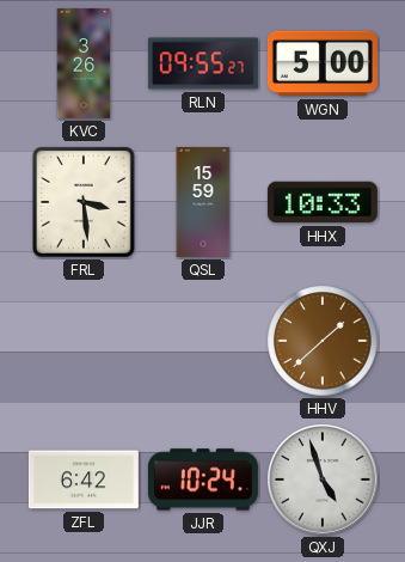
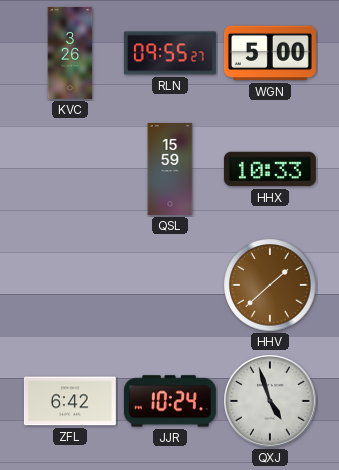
FRL: 3:29 -> none (85, 202)
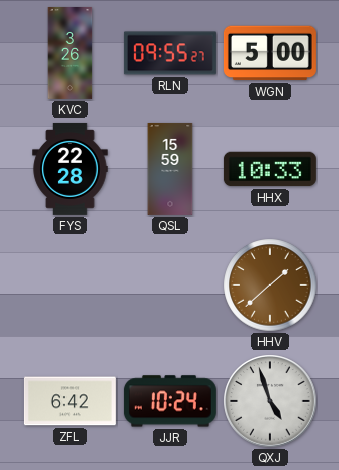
FYS: none -> 22:28 (70, 169)
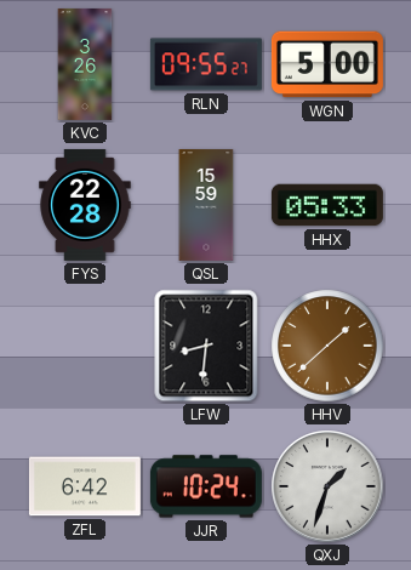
HHX: 10:33 -> 05:33 (327, 205)
LFW: none -> 8:31 (206, 346)
QXJ: 4:57 -> 1:33 (327, 486)
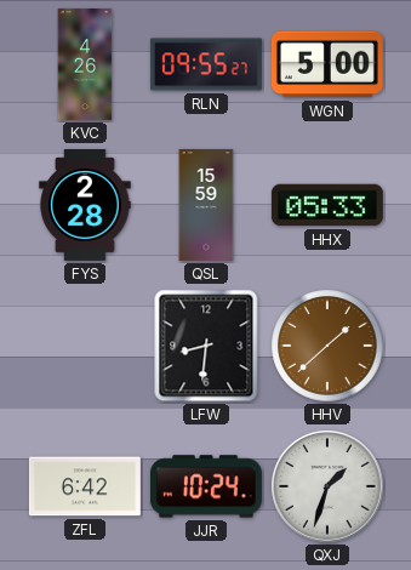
KVC: 3:26 -> 4:26 (85, 64)
FYS: 22:28 -> 2:28 (85, 205)
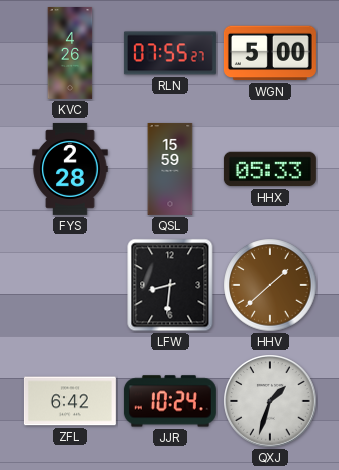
RLN: 09:55 -> 07:55 (170, 53)
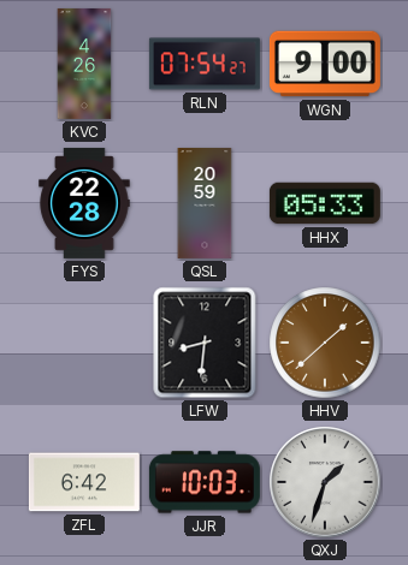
RLN: 07:55 -> 07:54 (205, 64)
WGN: 5:00 -> 9:00 (325, 64)
FYS: 2:28 -> 22:28 (84, 203)
QSL: 15:59 -> 20:59 (205, 203)
JJR: 10:24 -> 10:03 (205, 482)
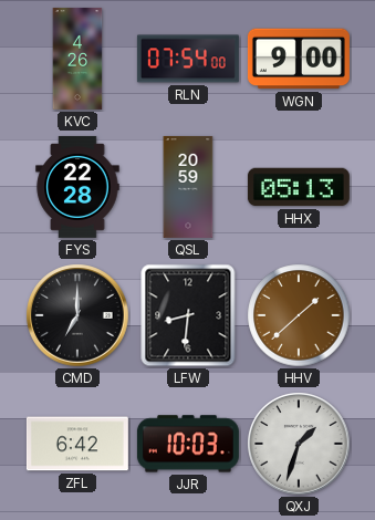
RLN: 07:54:27 -> 07:54:00 (188, 59)
HHX: 05:33 -> 05:13 (299, 187)
CMD: none -> 7:00 (77, 315)
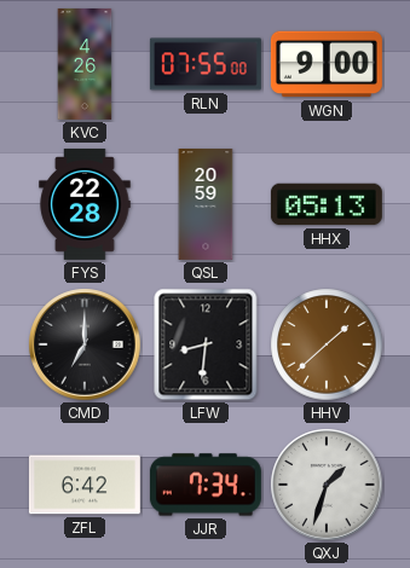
RLN: 07:54 -> 07:55 (206, 64)
JJR: 10:03 -> 7:34 (206, 485)
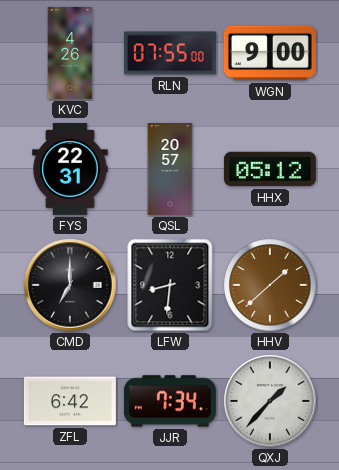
FYS: 22:28 -> 22:31 (70, 169)
QSL: 20:59 -> 20:57 (170, 169)
HHX: 05:13 -> 05:12 (270, 169)
QXJ: 1:33 -> 1:37 (270, 401)
